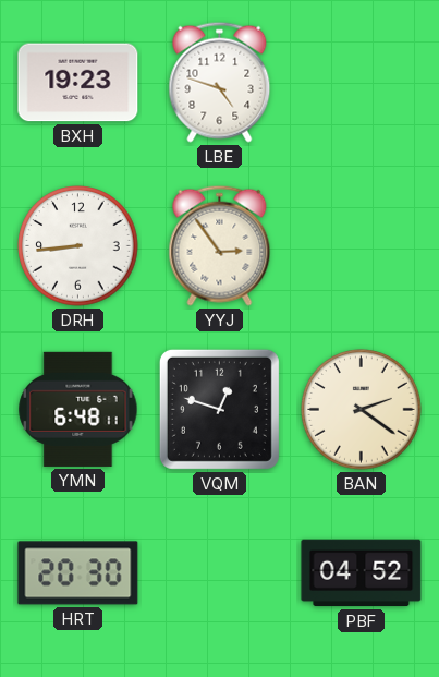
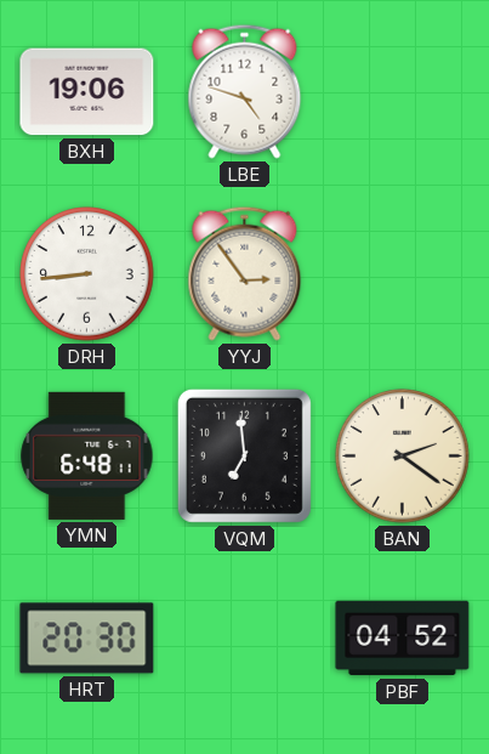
BXH: 19:23 -> 19:06 (87, 92)
VQM: 12:48 -> 6:59 (244, 455)
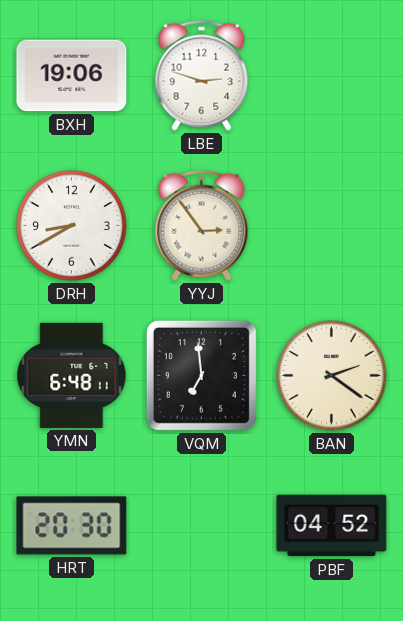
LBE: 4:48 -> 2:48 (202, 75)
DRH: 8:44 -> 8:40 (72, 226)
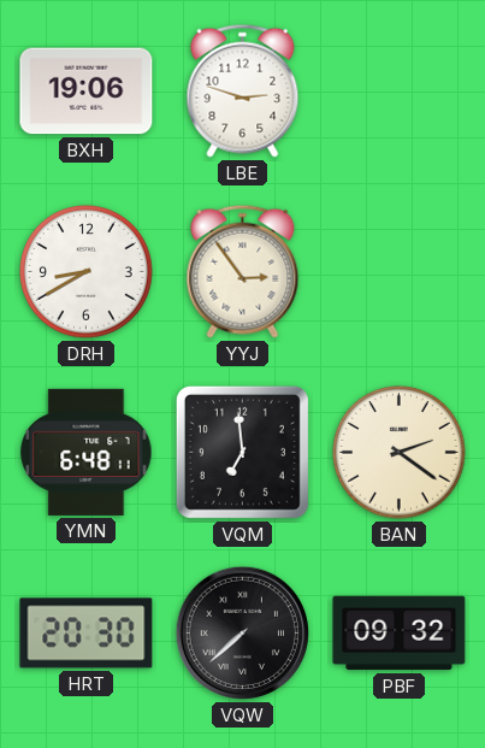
VQW: none -> 7:38 (242, 632)
PBF: 04:52 -> 09:32 (400, 634)
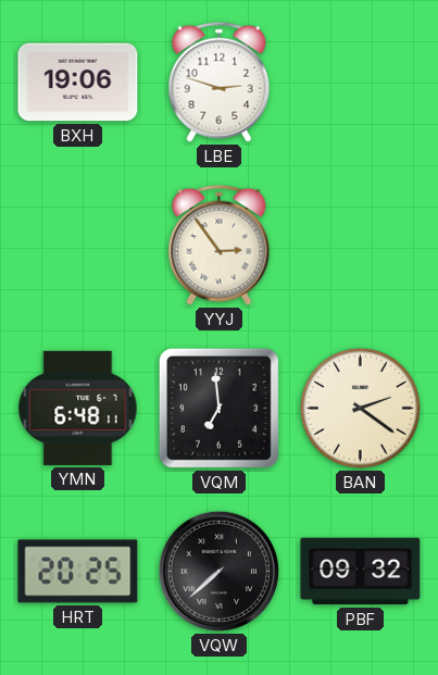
DRH: 8:40 -> none (87, 272)
HRT: 20:30 -> 20:25 (78, 572)
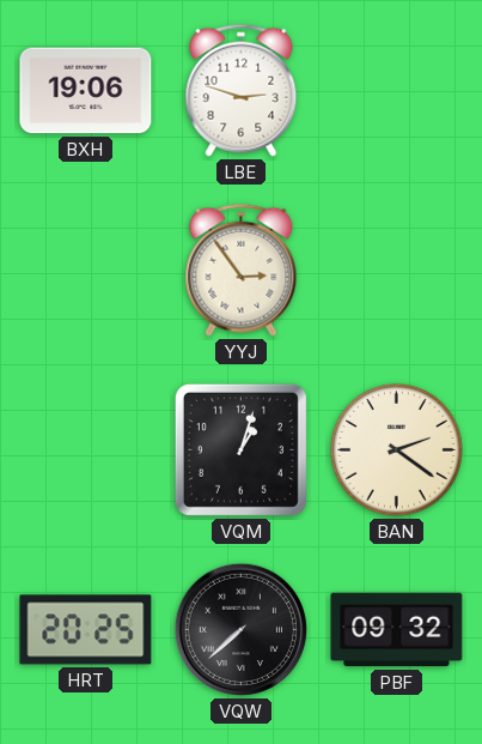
YMN: 6:48 -> none (78, 408)
VQM: 6:59 -> 1:03 (240, 449)
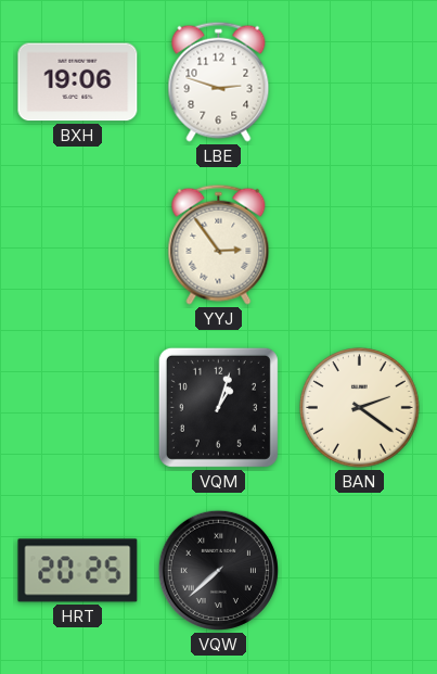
PBF: 09:32 -> none (397, 630)
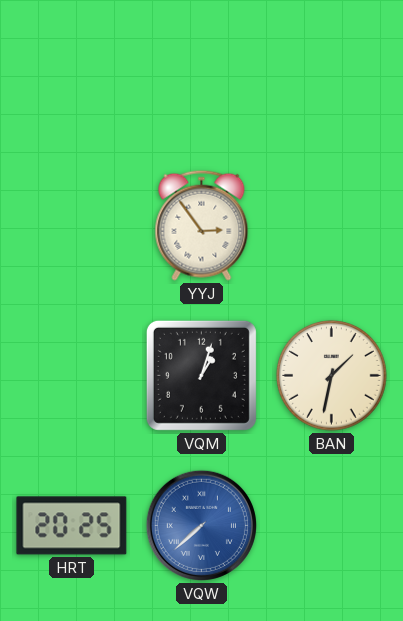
BXH: 19:06 -> none (78, 82)
LBE: 2:48 -> none (219, 81)
BAN: 2:21 -> 1:32 (332, 376)
VQW dial: black -> blue (201, 525)
